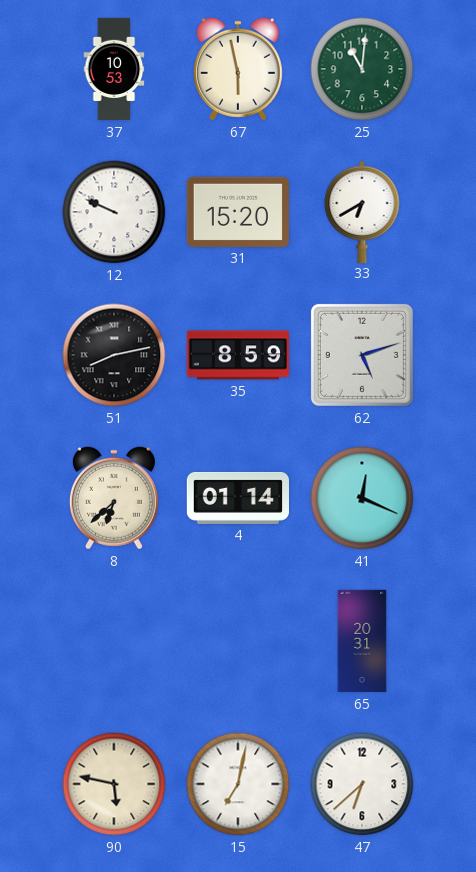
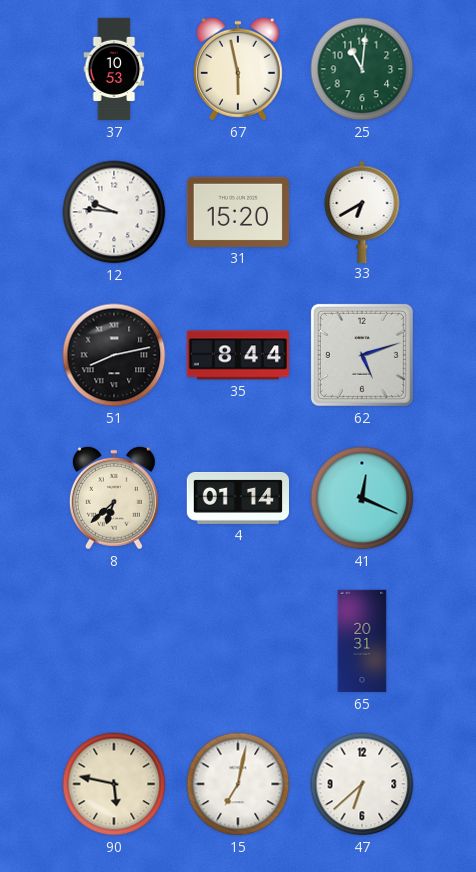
12: 9:49 -> 9:46 (114, 212)
35: 8:59 -> 8:44 (238, 355)
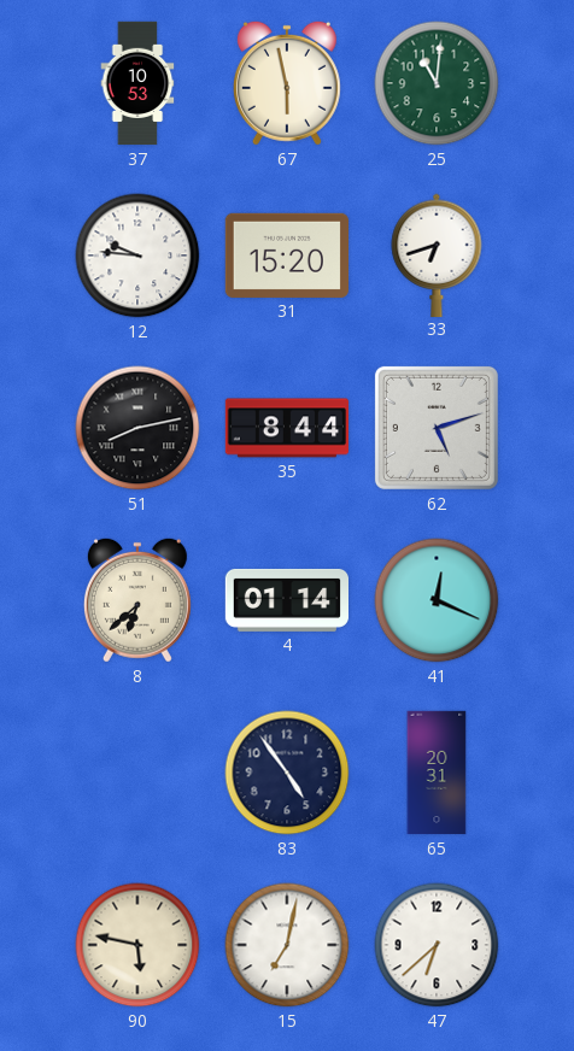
33: 6:40 -> 6:42 (437, 254)
83: none -> 4:54 (287, 773)
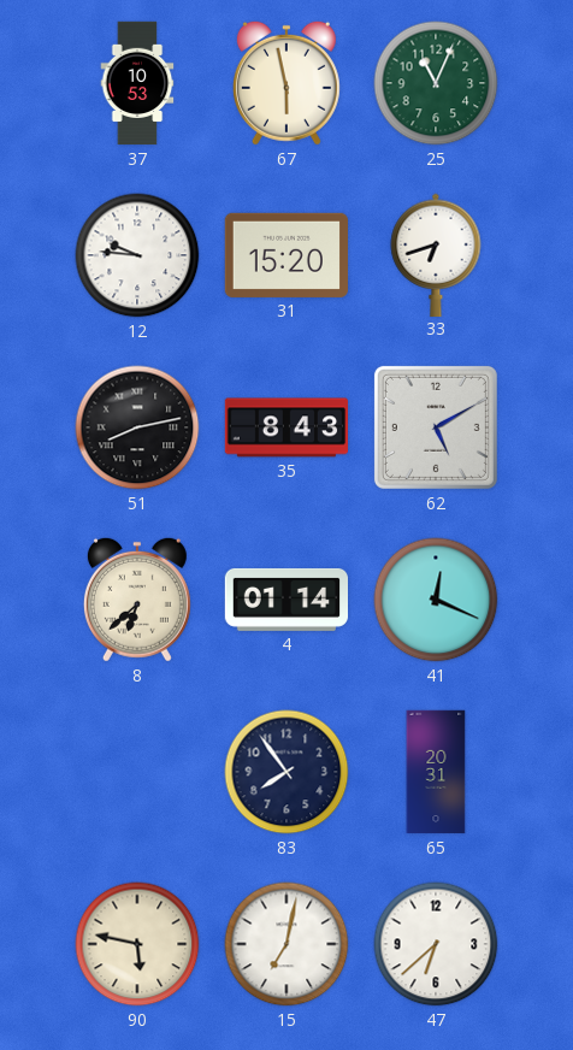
25: 11:01 -> 11:04 (436, 83)
35: 8:44 -> 8:43 (286, 427)
62: 5:12 -> 5:10 (436, 427)
83: 4:54 -> 7:54 (286, 772)
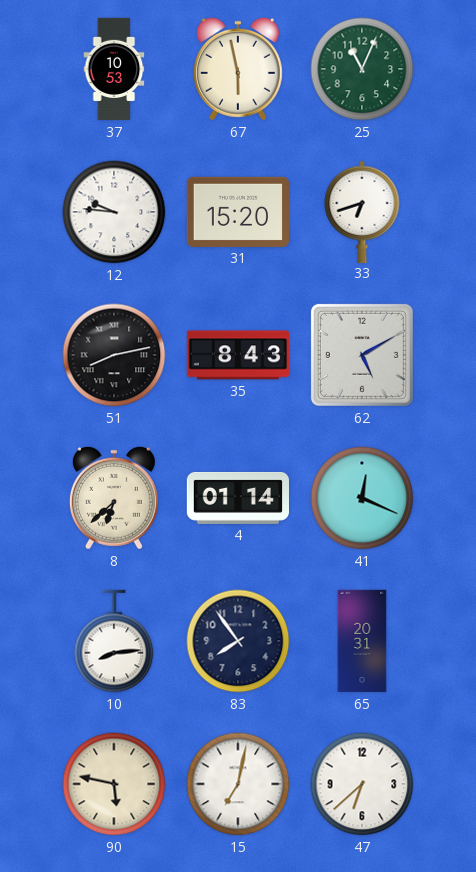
10: none -> 8:14 (114, 641)
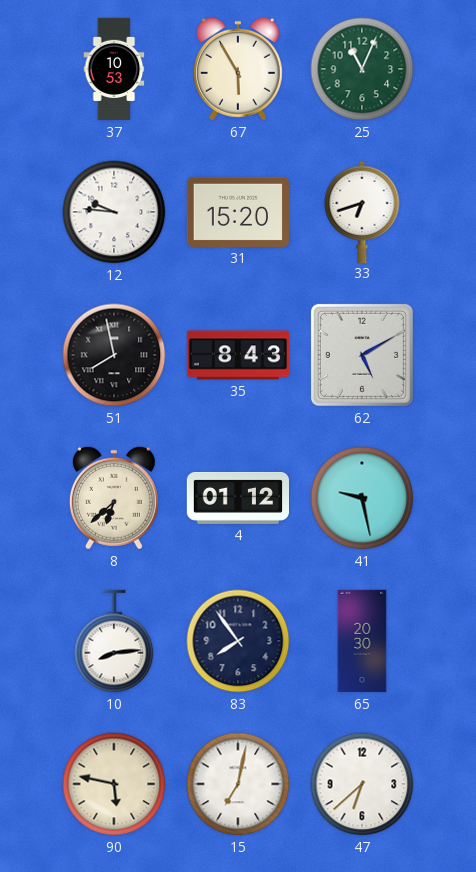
67: 5:58 -> 5:55 (238, 69)
51: 8:13 -> 7:58 (114, 355)
4: 01:14 -> 01:12 (238, 498)
41: 12:19 -> 9:28 (362, 498)
65: 20:31 -> 20:30 (362, 641)
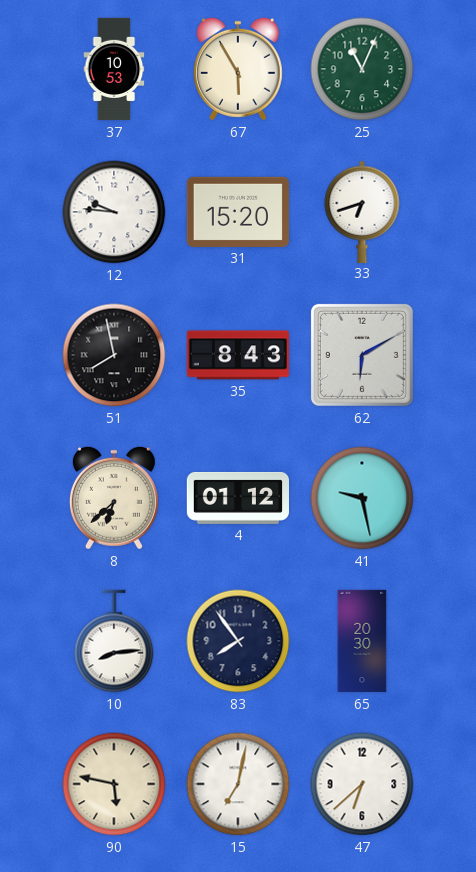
62: 5:10 -> 6:10 (362, 355)
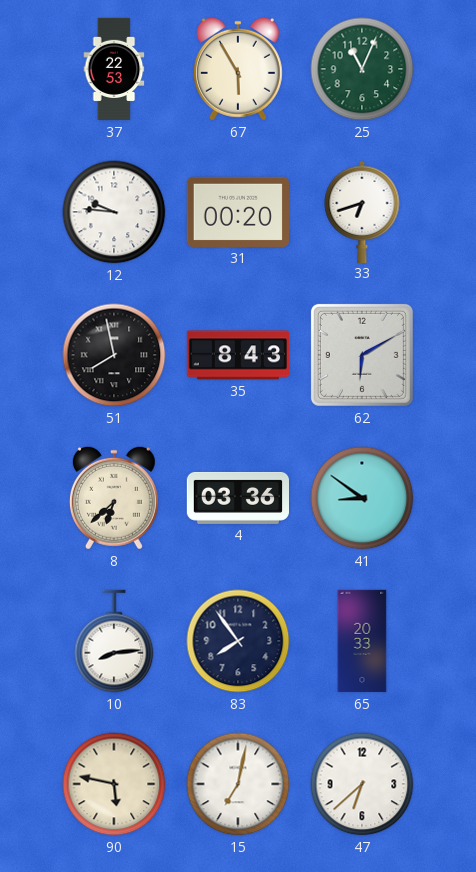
37: 10:53 -> 22:53 (114, 69)
31: 15:20 -> 00:20 (237, 212)
4: 01:12 -> 03:36 (238, 498)
41: 9:28 -> 8:51 (362, 498)
65: 20:30 -> 20:33 (362, 641)
